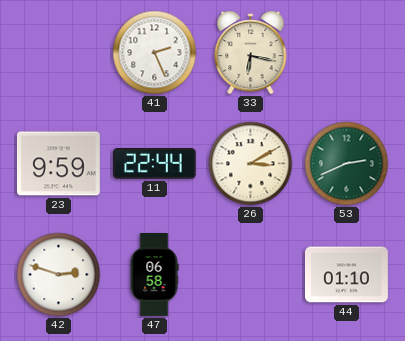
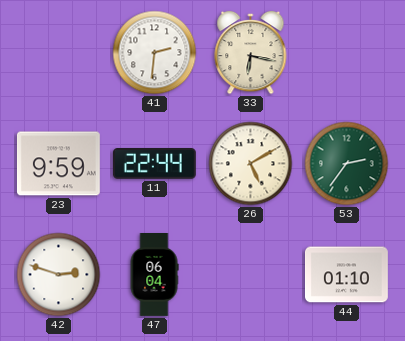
41: 2:26 -> 2:31 (155, 53)
26: 3:10 -> 5:10 (251, 164)
53: 2:41 -> 2:36 (347, 164)
47: 06:58 -> 06:04 (154, 275)
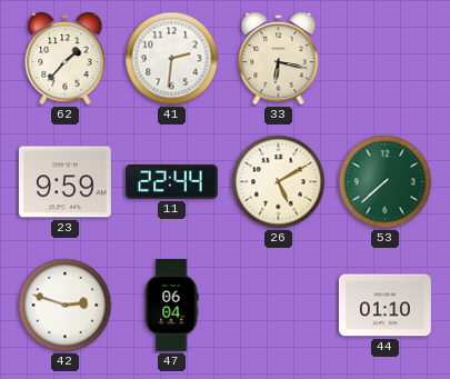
62: none -> 1:37 (66, 59)
53: 2:36 -> 7:38 (386, 182)
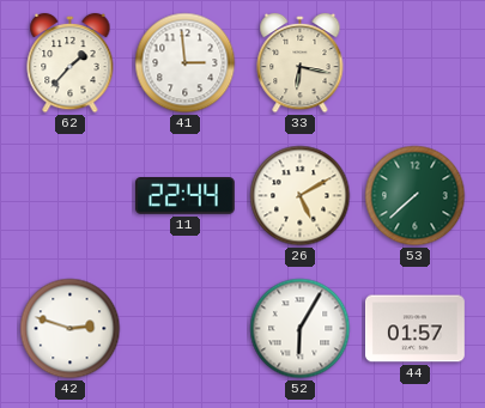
41: 2:31 -> 2:59 (186, 63)
23: 9:59 -> none (64, 182)
47: 06:04 -> none (171, 306)
52: none -> 6:05 (301, 329)
44: 01:10 -> 01:57 (416, 329)
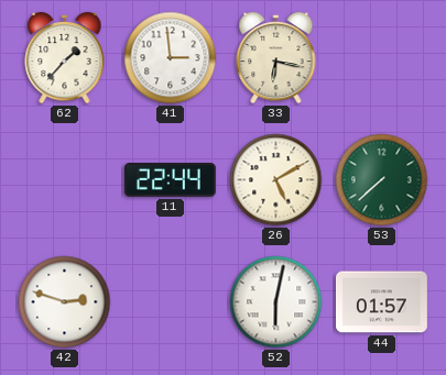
52: 6:05 -> 6:02 (276, 302)
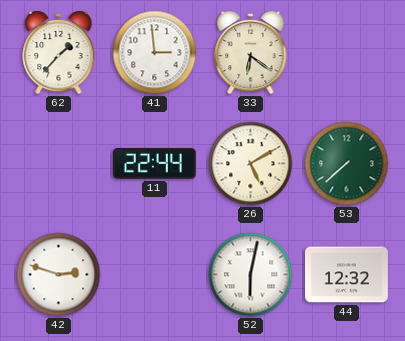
33: 6:17 -> 6:21 (251, 53)
44: 01:57 -> 12:32 (347, 275)
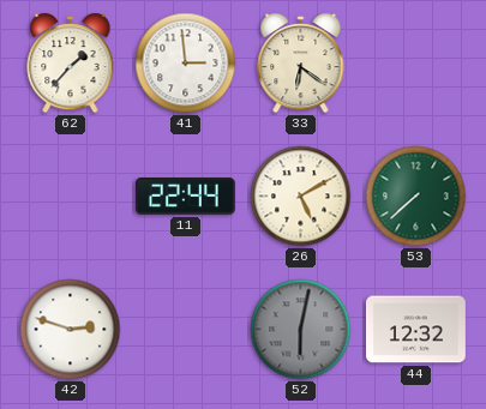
52 dial: white -> grey (301, 330)
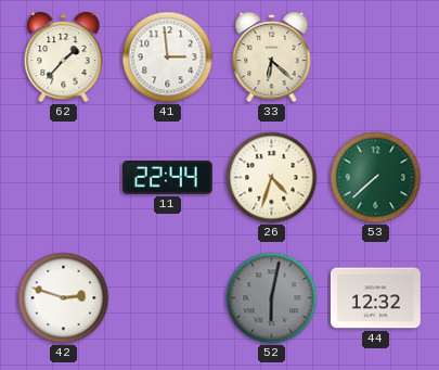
33: 6:21 -> 6:22 (272, 58)
26: 5:10 -> 4:33 (272, 178)
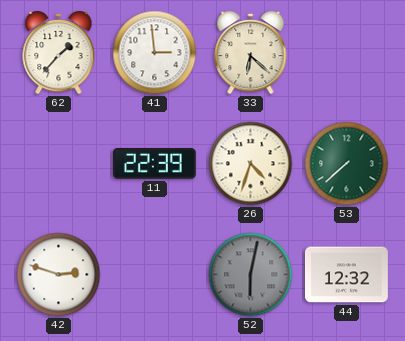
11: 22:44 -> 22:39 (154, 164)
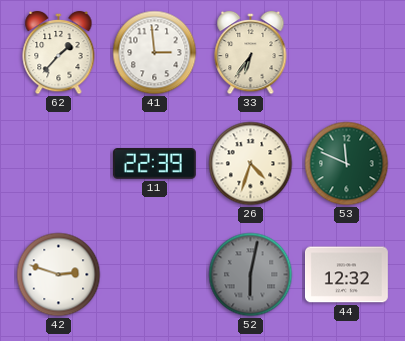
33: 6:22 -> 6:36 (251, 53)
53: 7:38 -> 11:49 (347, 164)
